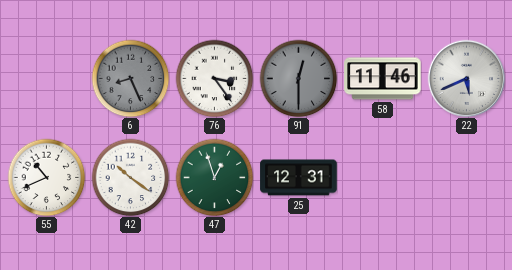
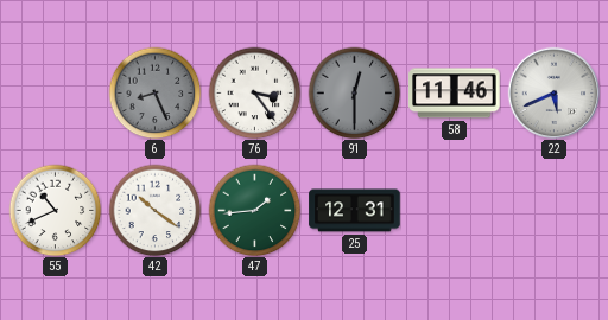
47: 12:57 -> 1:44 (254, 210)
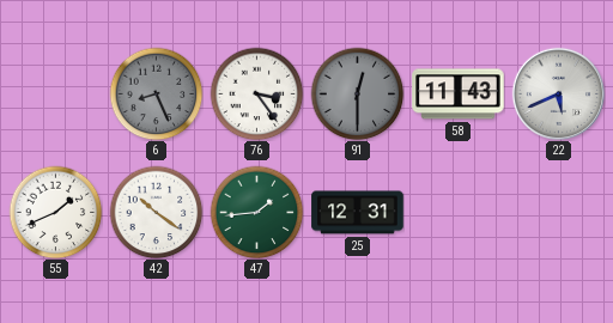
58: 11:46 -> 11:43 (459, 95)
55: 10:41 -> 1:41 (55, 212)
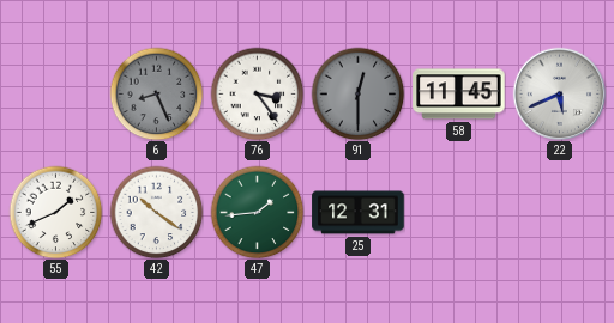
58: 11:43 -> 11:45 (459, 95)
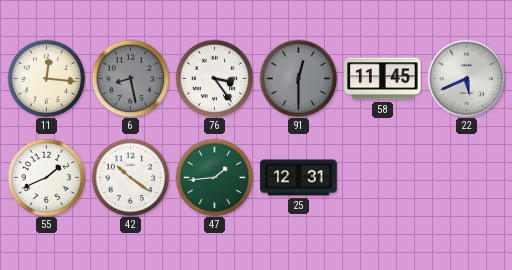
11: none -> 12:16 (46, 78)
6: 8:26 -> 8:28 (130, 78)
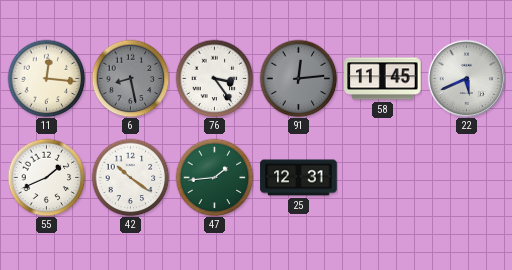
91: 12:30 -> 12:14 (298, 78)
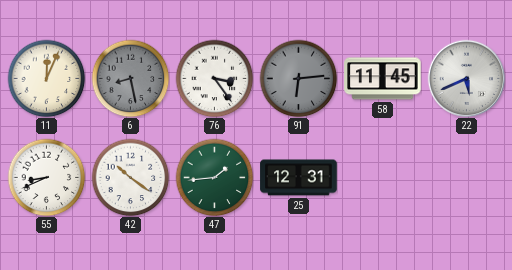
11: 12:16 -> 12:04 (46, 78)
91: 12:14 -> 6:14 (298, 78)
55: 1:41 -> 8:41 (46, 177)
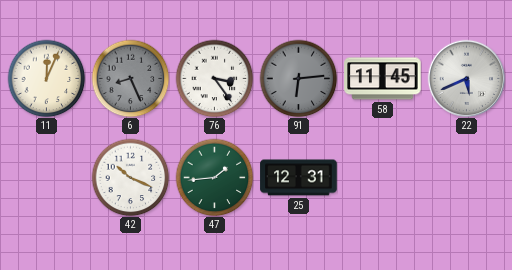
6: 8:28 -> 8:26 (130, 78)
55: 8:41 -> none (46, 177)
42: 10:21 -> 10:19 (130, 177)
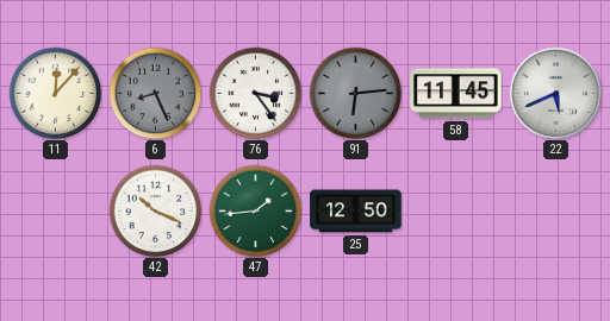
11: 12:04 -> 12:07 (55, 93)
25: 12:31 -> 12:50 (356, 212)
